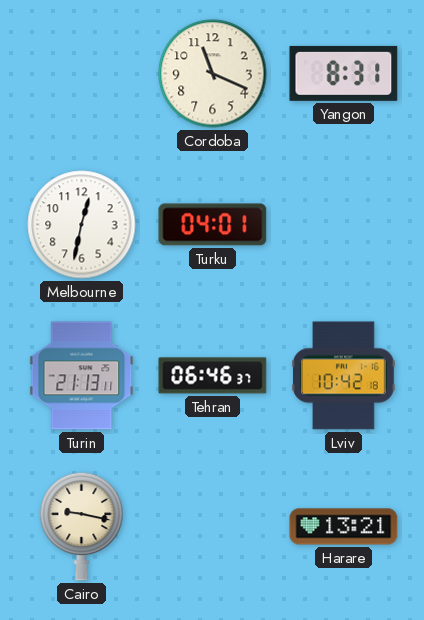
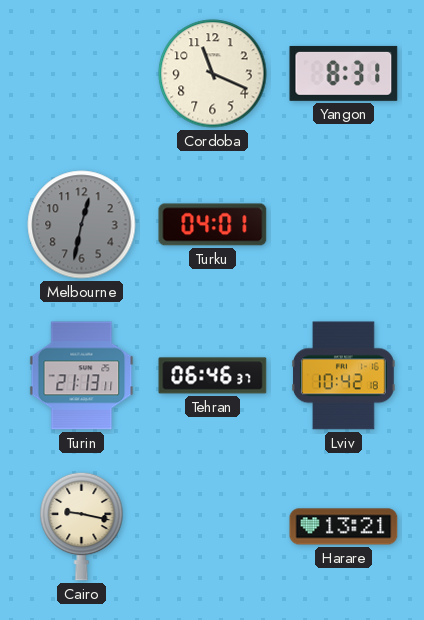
Melbourne dial: white -> grey (82, 225)
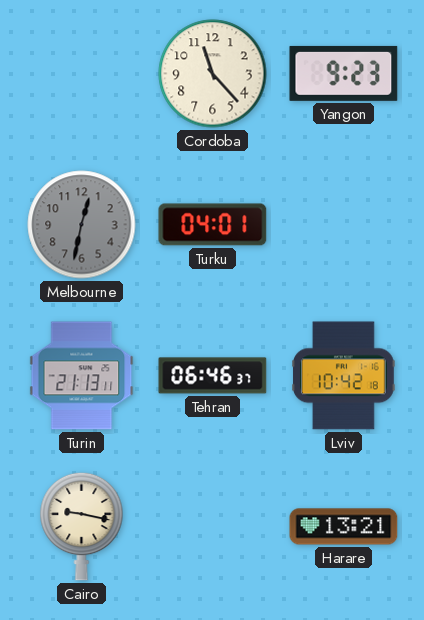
Cordoba: 11:19 -> 11:23 (213, 74)
Yangon: 8:31 -> 9:23 (344, 73)
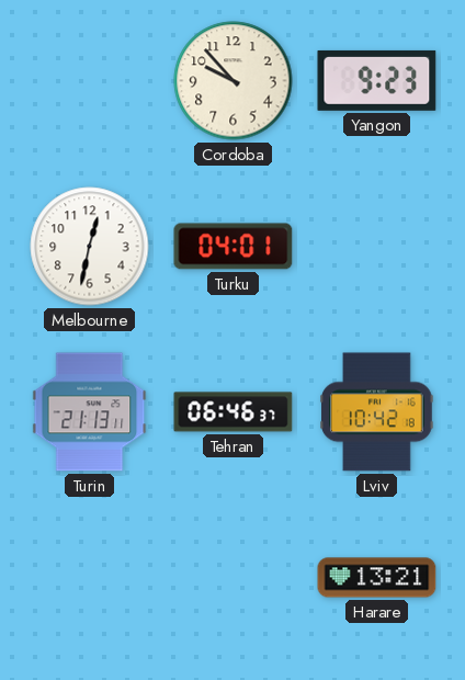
Cordoba: 11:23 -> 9:53 (234, 81)
Melbourne dial: grey -> white (90, 247)
Cairo: 9:17 -> none (82, 526)
